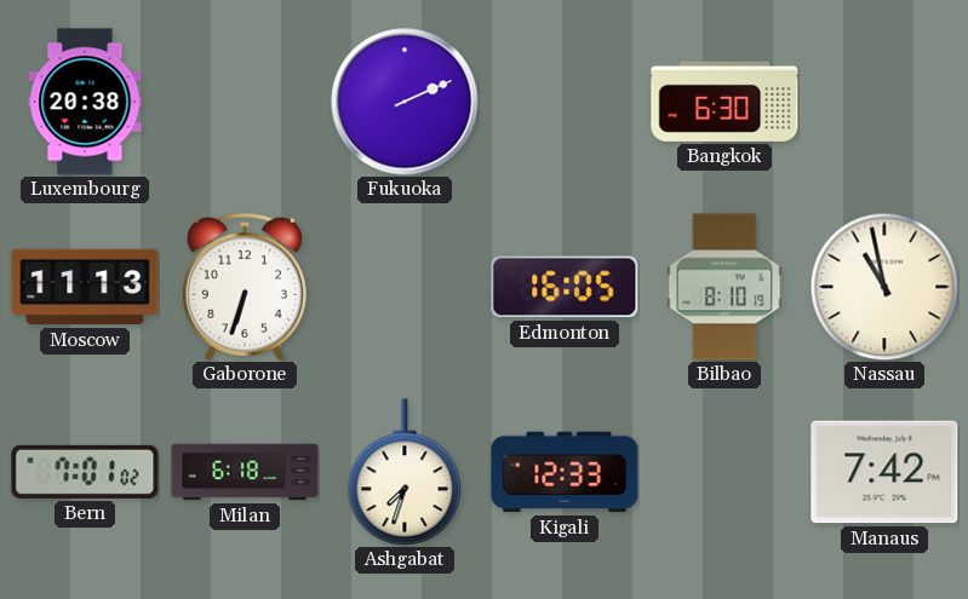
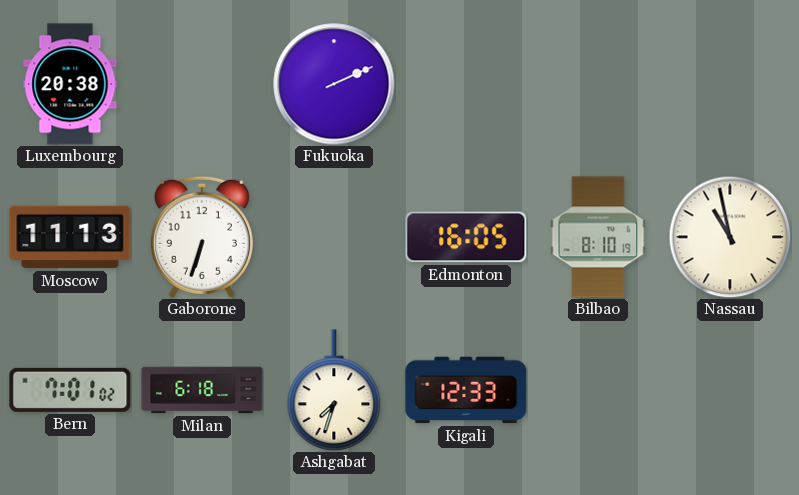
Bangkok: 6:30 -> none (724, 102)
Manaus: 7:42 -> none (884, 472)
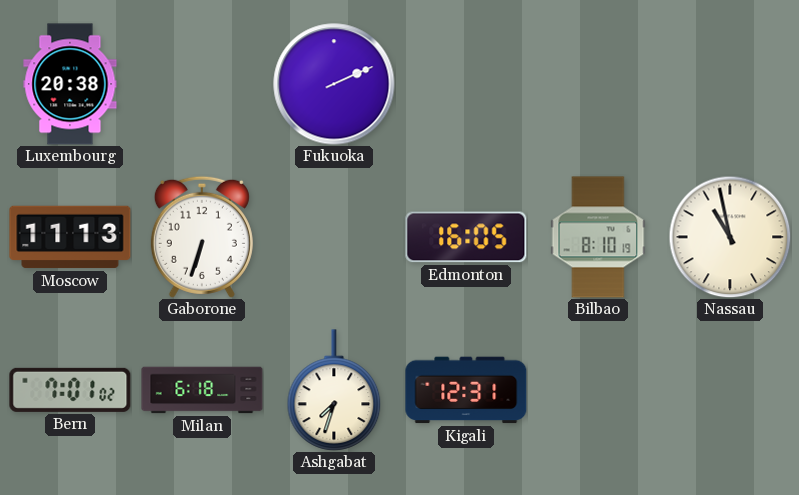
Kigali: 12:33 -> 12:31 (466, 390)
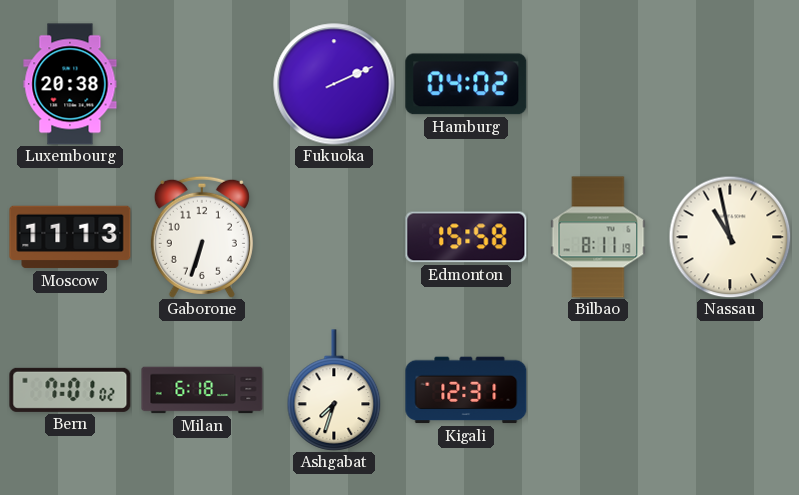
Hamburg: none -> 04:02 (466, 84)
Edmonton: 16:05 -> 15:58 (466, 237)
Bilbao: 8:10 -> 8:11 (598, 237)
